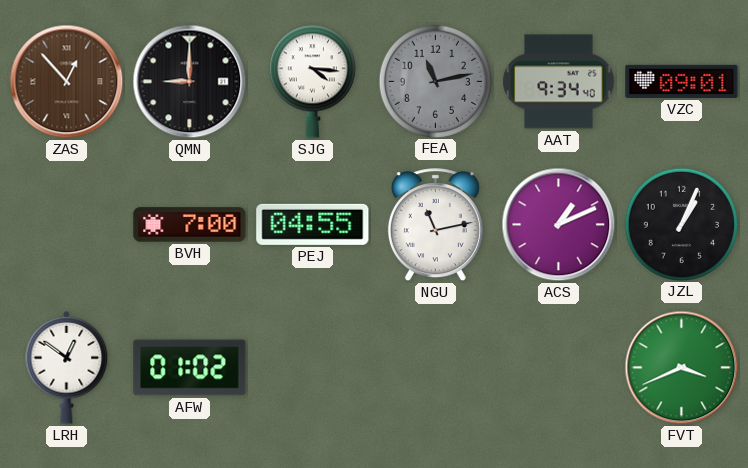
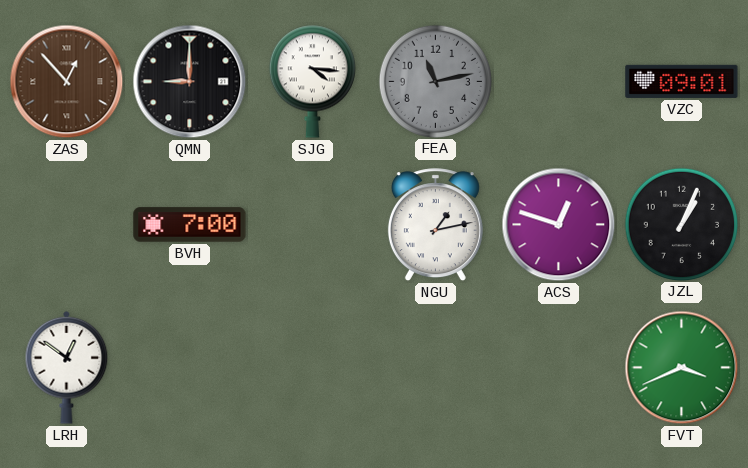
AAT: 9:34 -> none (559, 82)
PEJ: 04:55 -> none (313, 224)
NGU: 11:13 -> 1:13 (435, 225)
ACS: 1:11 -> 12:48 (559, 225)
AFW: 01:02 -> none (190, 368)
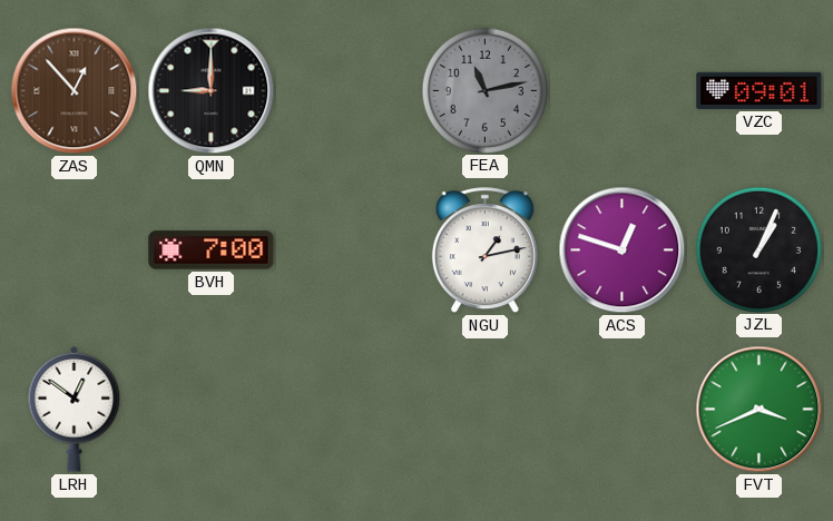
SJG: 4:16 -> none (312, 81)
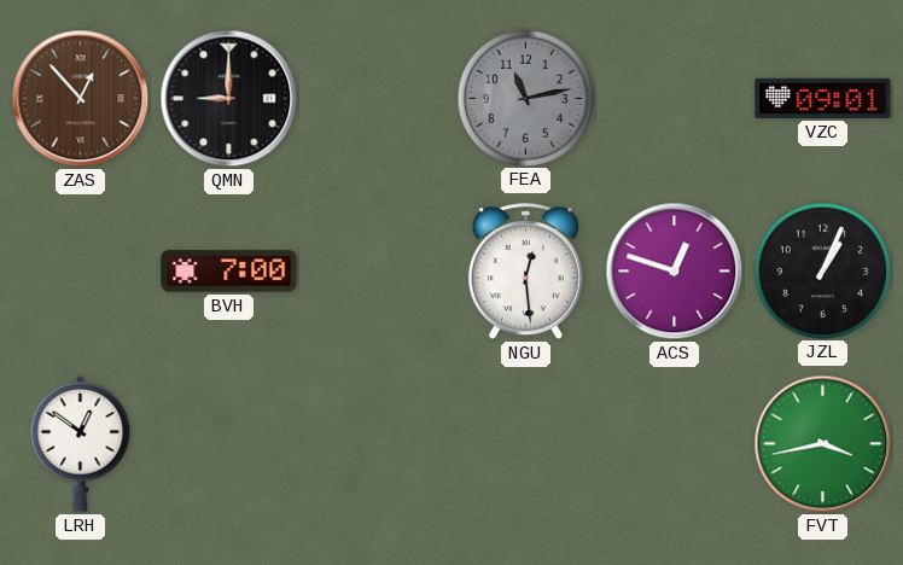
NGU: 1:13 -> 12:29 (525, 272)
FVT: 3:41 -> 3:43 (823, 444)
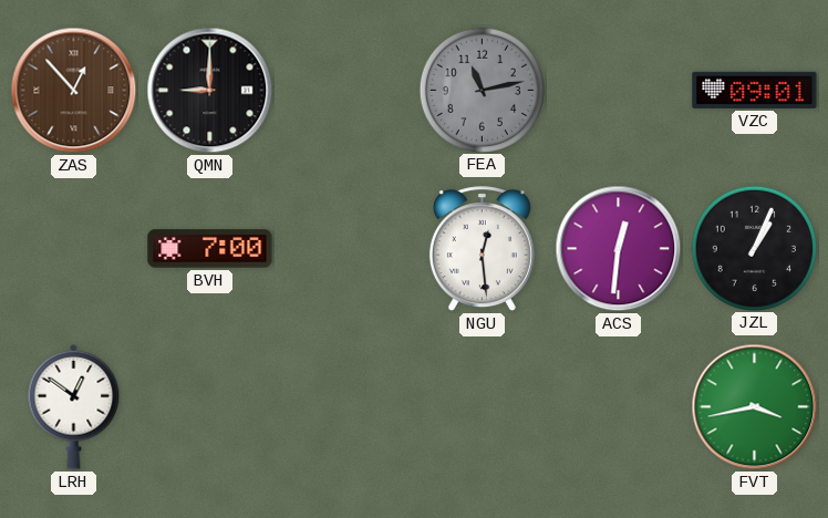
ACS: 12:48 -> 12:31 (619, 249)
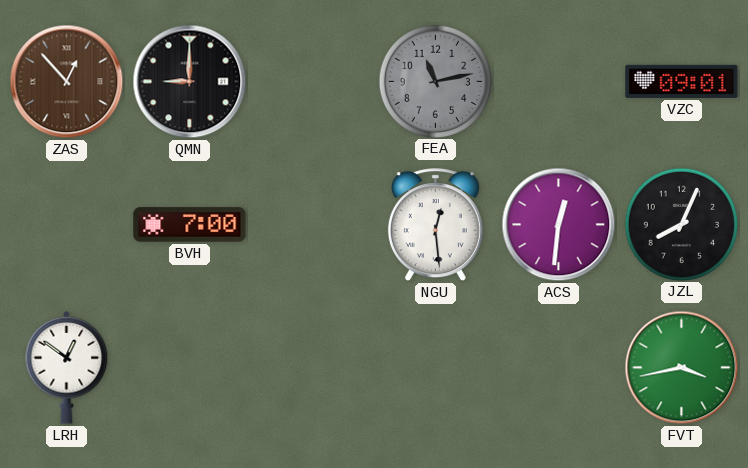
JZL: 1:04 -> 8:04 (681, 224)
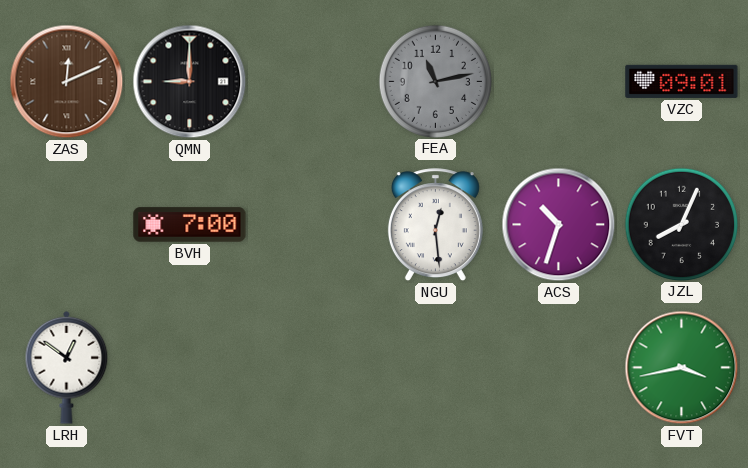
ZAS: 12:53 -> 12:11 (67, 82)
ACS: 12:31 -> 10:33 (559, 225)
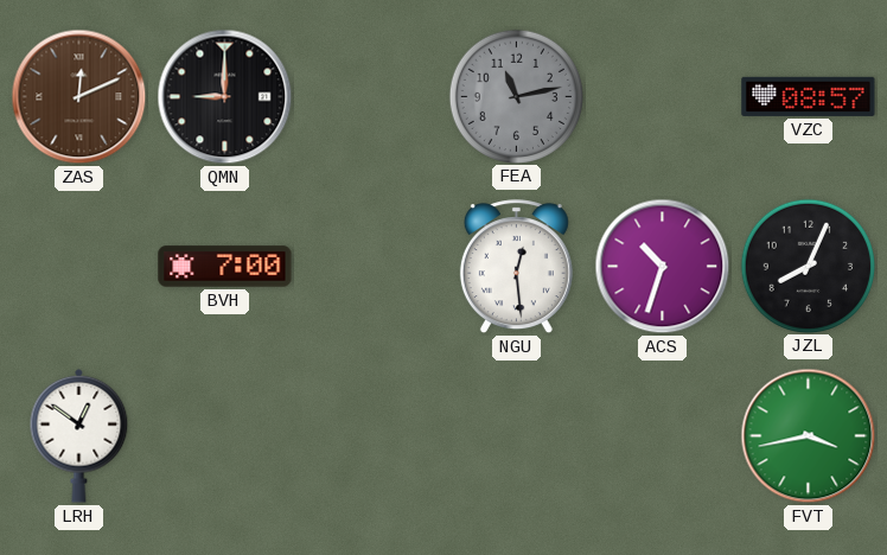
VZC: 09:01 -> 08:57 (809, 96)
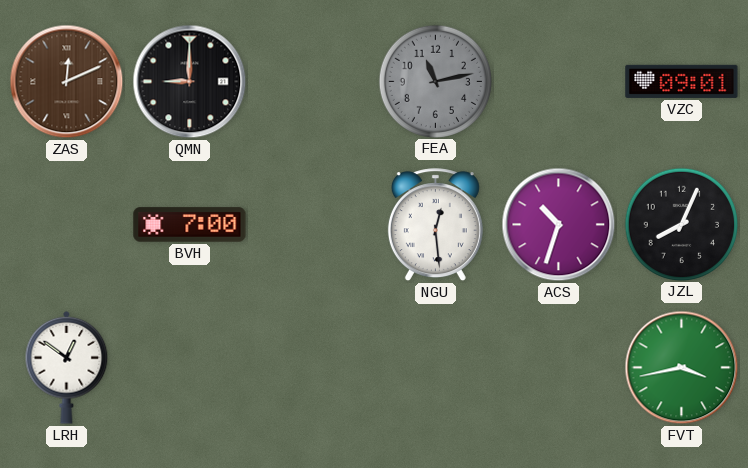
VZC: 08:57 -> 09:01 (682, 81)
